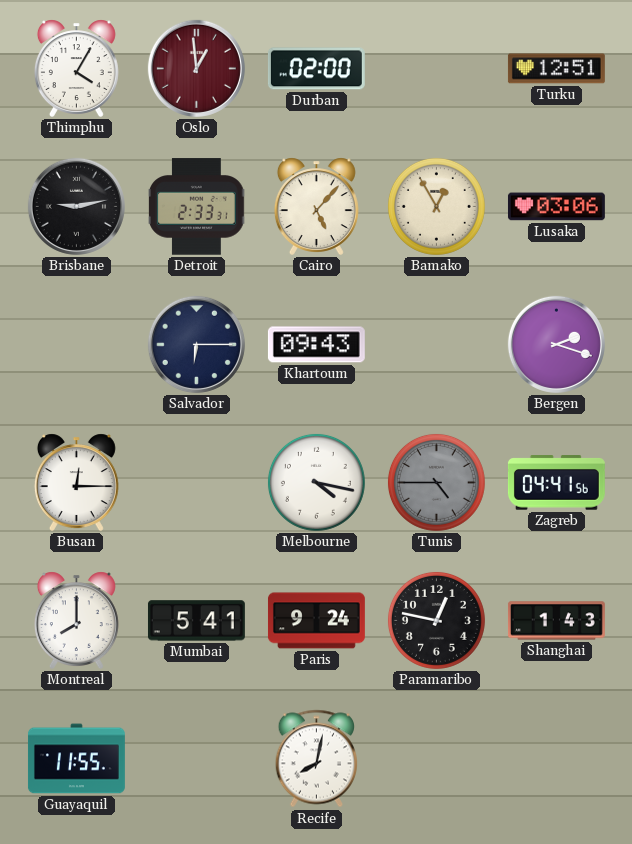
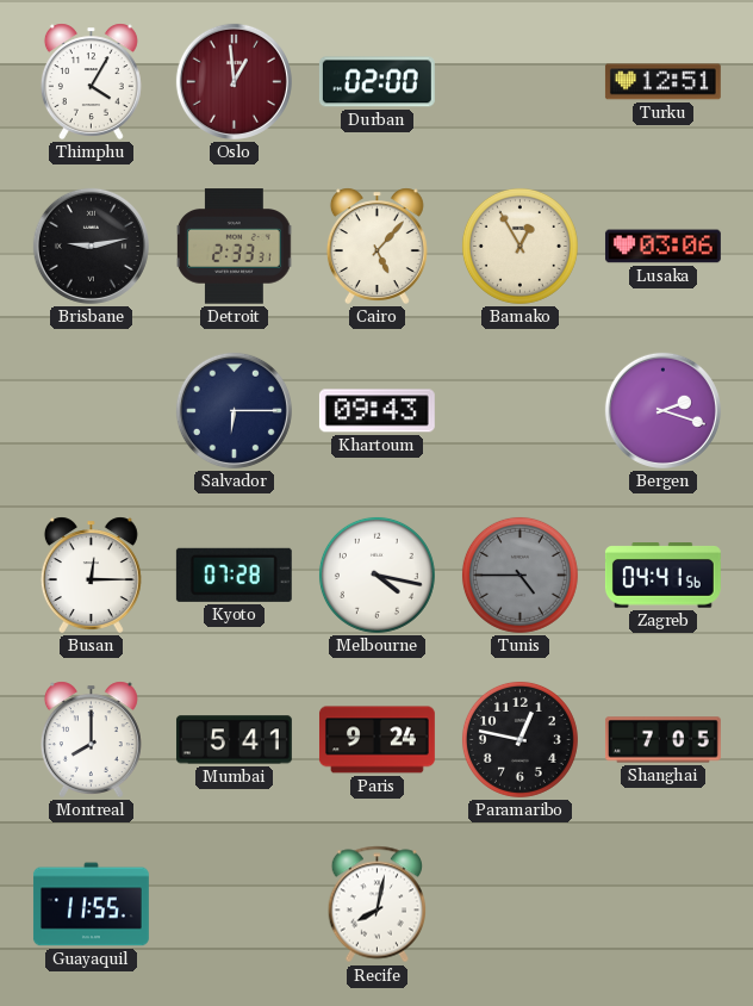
Kyoto: none -> 07:28 (234, 575)
Shanghai: 1:43 -> 7:05 (662, 740)
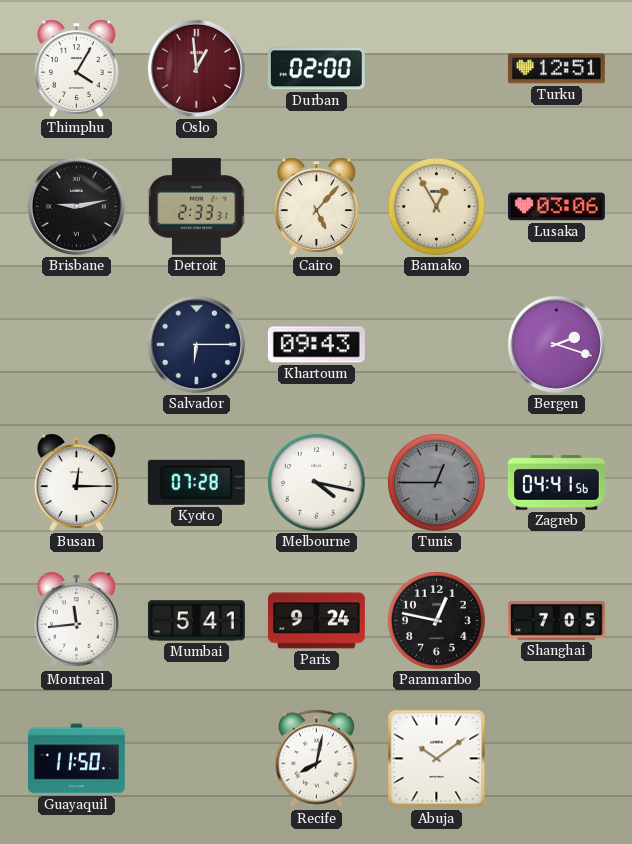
Tunis: 4:45 -> 12:45 (436, 482)
Montreal: 8:00 -> 11:44 (76, 620)
Guayaquil: 11:55 -> 11:50 (76, 759)
Abuja: none -> 10:09 (437, 759)
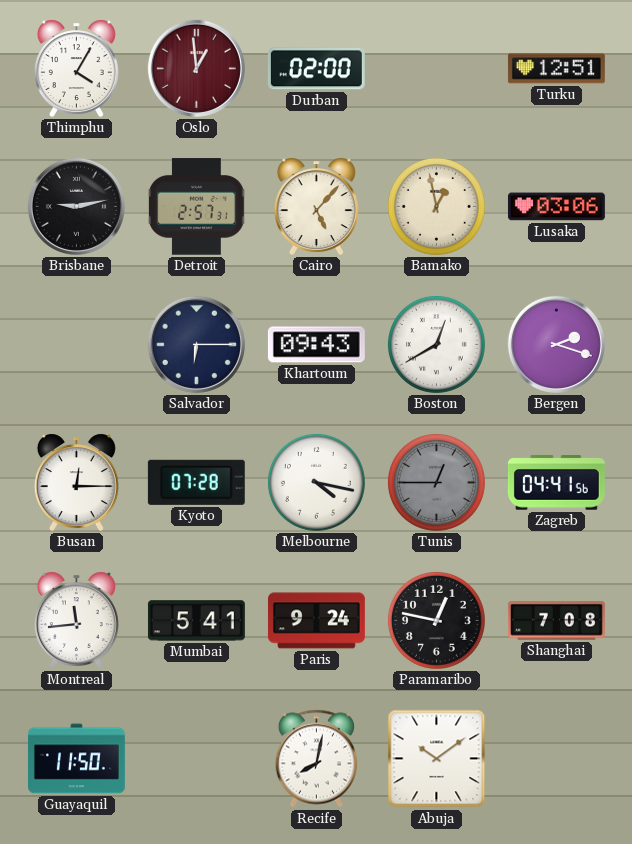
Detroit: 2:33 -> 2:57 (197, 207)
Bamako: 12:55 -> 12:58 (436, 206)
Boston: none -> 12:40 (436, 344)
Shanghai: 7:05 -> 7:08 (556, 621)
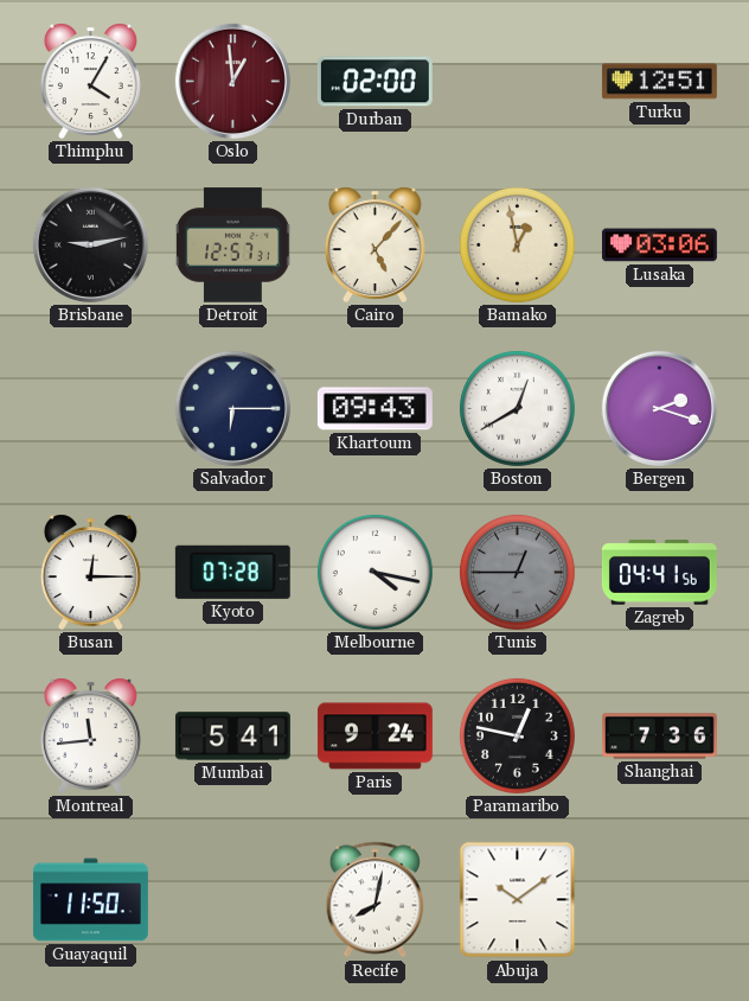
Detroit: 2:57 -> 12:57 (233, 246)
Shanghai: 7:08 -> 7:36 (659, 737)
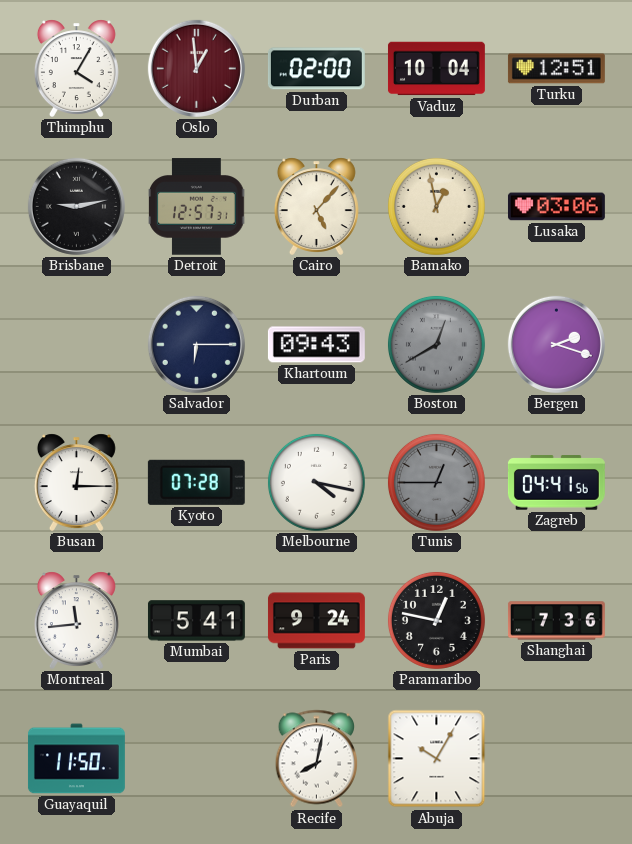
Vaduz: none -> 10:04 (436, 69)
Boston dial: white -> grey (436, 344)
Abuja: 10:09 -> 10:05 (437, 759)
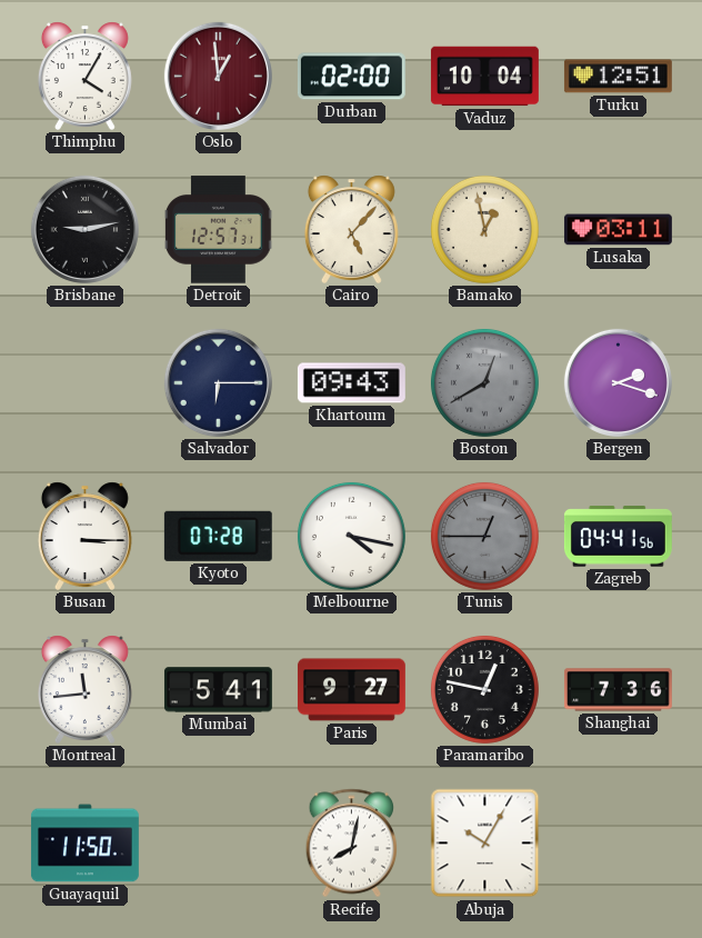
Lusaka: 03:06 -> 03:11 (618, 230)
Busan: 12:15 -> 3:15 (84, 536)
Paris: 9:24 -> 9:27 (351, 690)
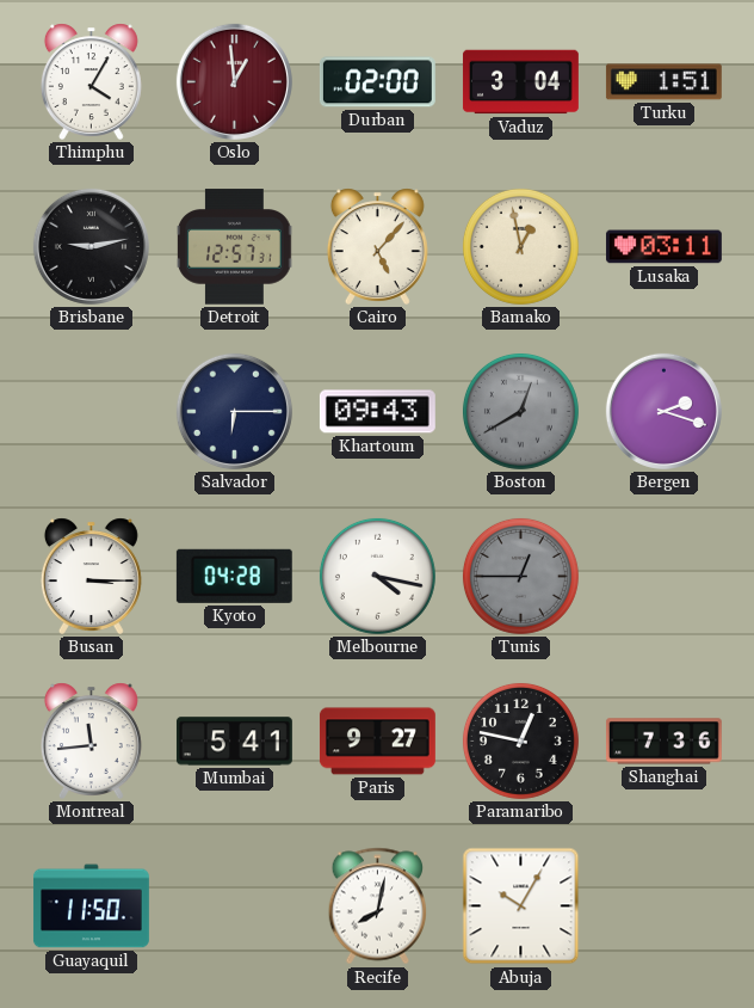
Vaduz: 10:04 -> 3:04 (520, 82)
Turku: 12:51 -> 1:51 (663, 82)
Kyoto: 07:28 -> 04:28 (234, 576)
Zagreb: 04:41 -> none (618, 537)
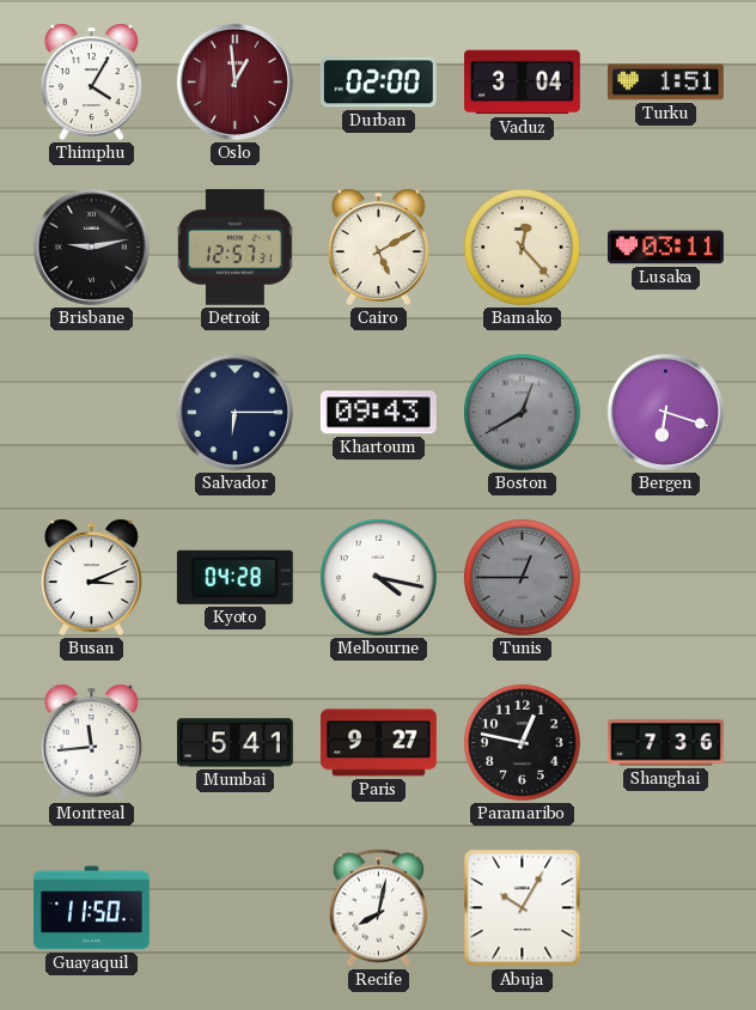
Cairo: 5:07 -> 5:10 (378, 247)
Bamako: 12:58 -> 12:23 (522, 247)
Bergen: 2:18 -> 6:18 (665, 412)
Busan: 3:15 -> 3:11 (91, 577)
